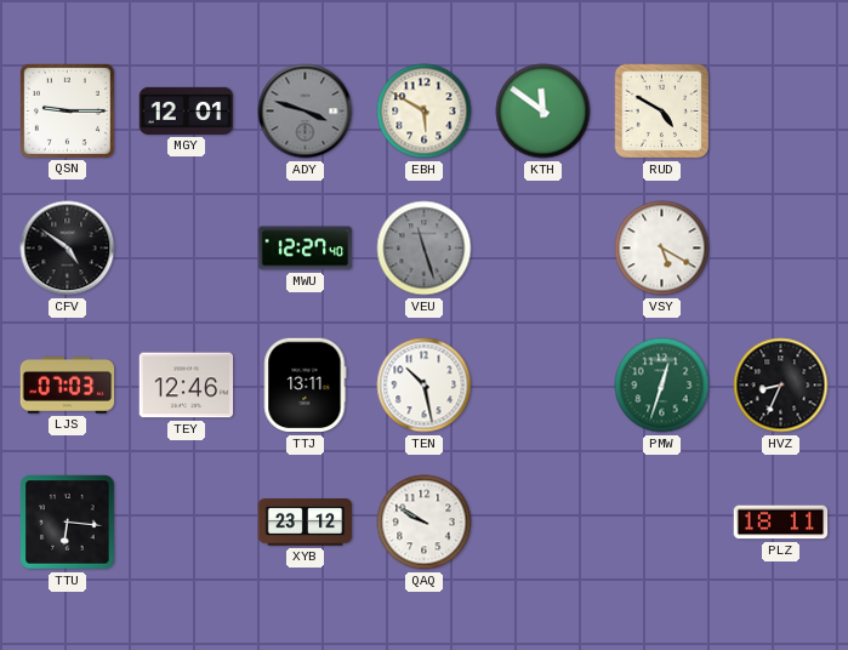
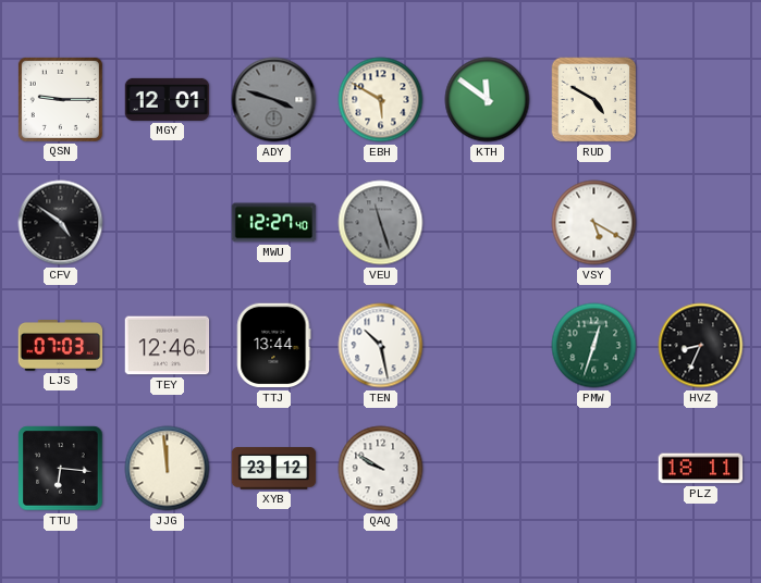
TTJ: 13:11 -> 13:44 (274, 346)
JJG: none -> 11:59 (168, 469)
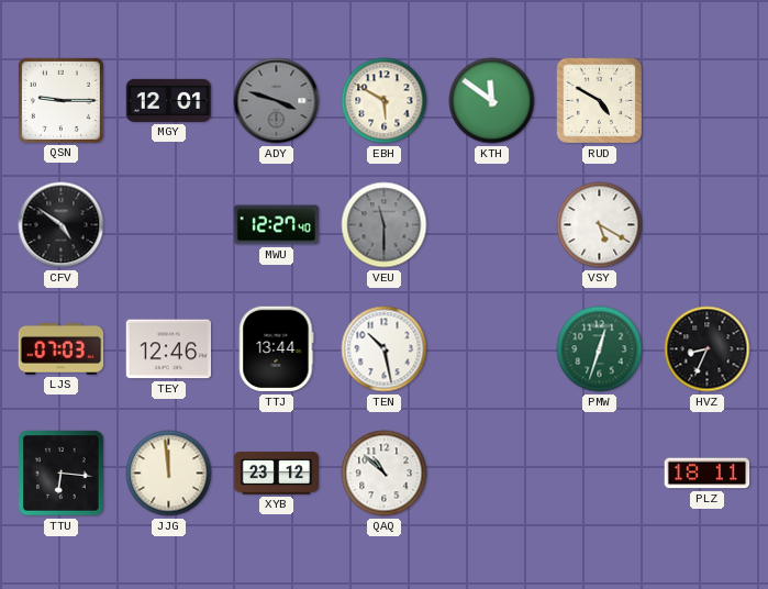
VEU: 11:27 -> 11:30 (385, 225)
QAQ: 9:50 -> 10:52 (385, 474)
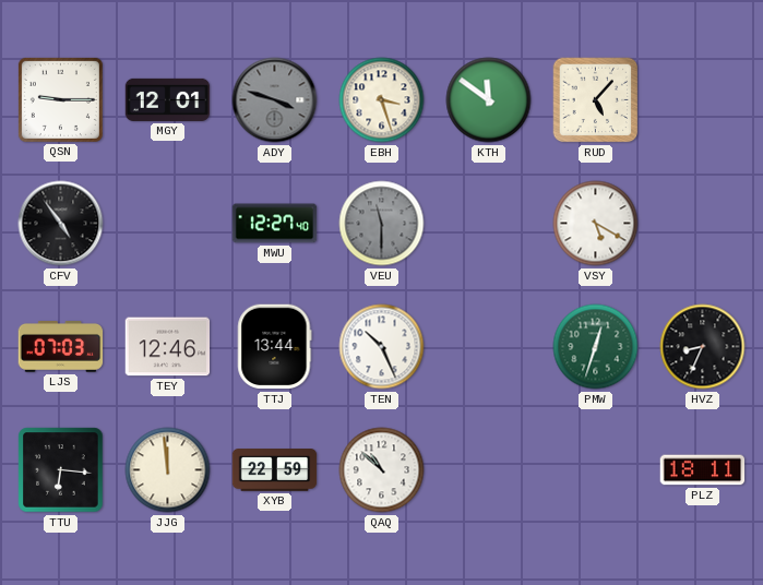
EBH: 5:50 -> 3:27 (382, 100)
RUD: 4:50 -> 5:07 (596, 100)
CFV: 4:51 -> 4:54 (61, 224)
TEN: 10:28 -> 10:26 (382, 347)
XYB: 23:12 -> 22:59 (275, 470)
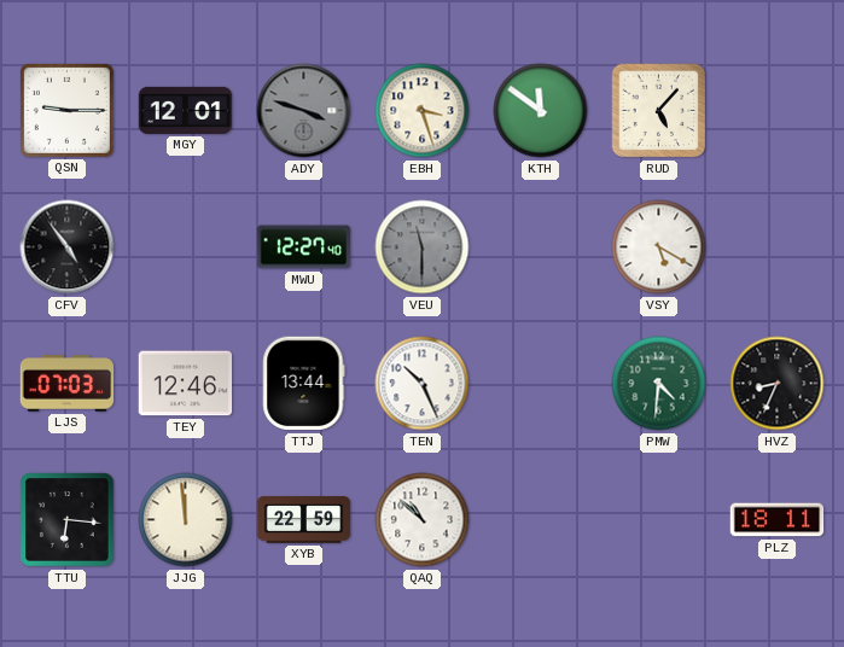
PMW: 12:33 -> 4:31 (659, 384)
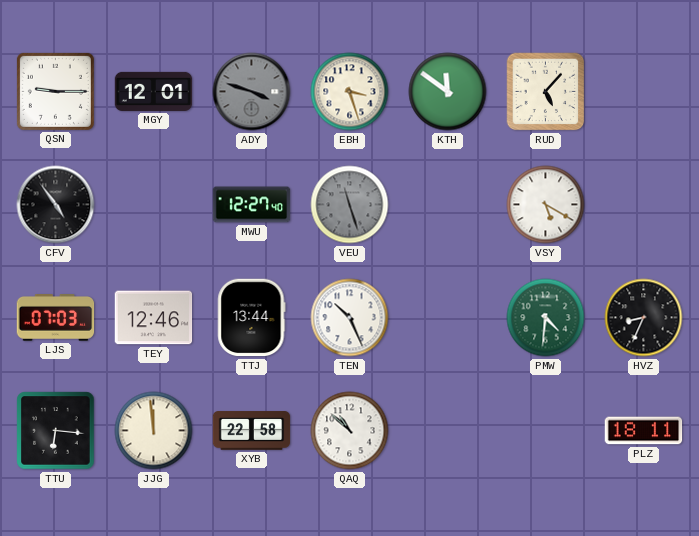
VEU: 11:30 -> 11:27 (350, 205)
XYB: 22:59 -> 22:58 (252, 431)
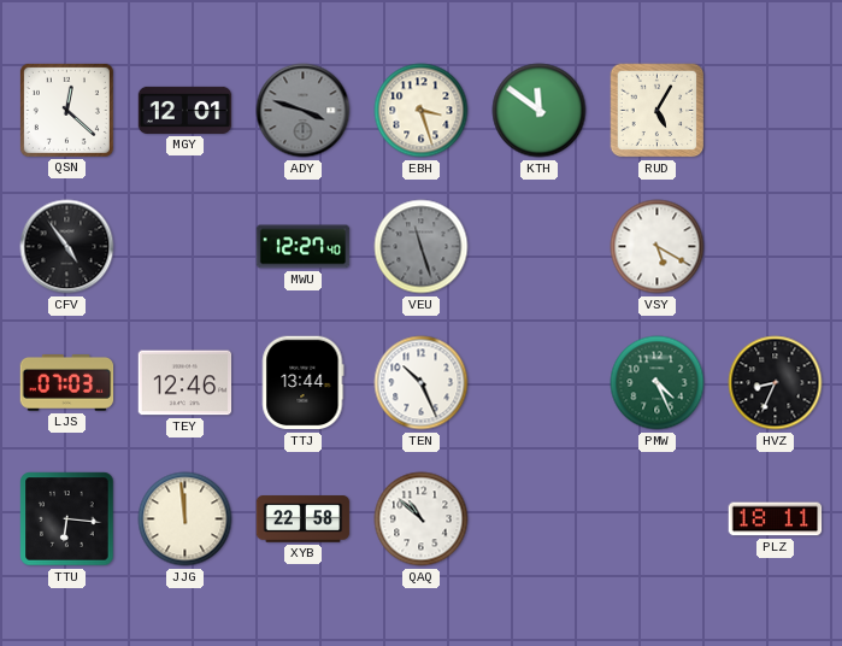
QSN: 9:15 -> 12:22 (66, 110)
RUD: 5:07 -> 5:05 (658, 111)
PMW: 4:31 -> 4:26 (658, 383)
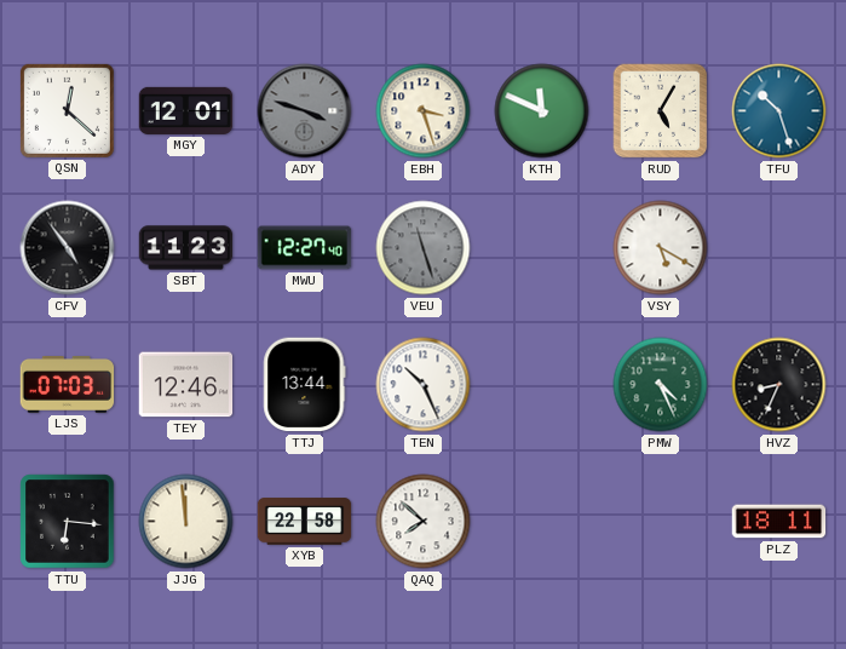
KTH: 11:51 -> 11:49 (542, 111)
TFU: none -> 10:27 (779, 111)
SBT: none -> 11:23 (186, 248)
QAQ: 10:52 -> 7:52 (424, 522)
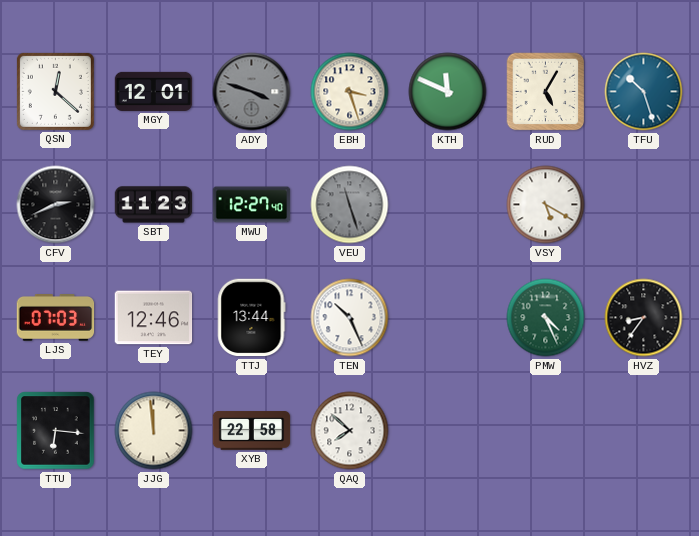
CFV: 4:54 -> 2:41 (56, 205)
HVZ: 8:34 -> 8:36 (644, 318)
PLZ: 18:11 -> none (779, 522)
